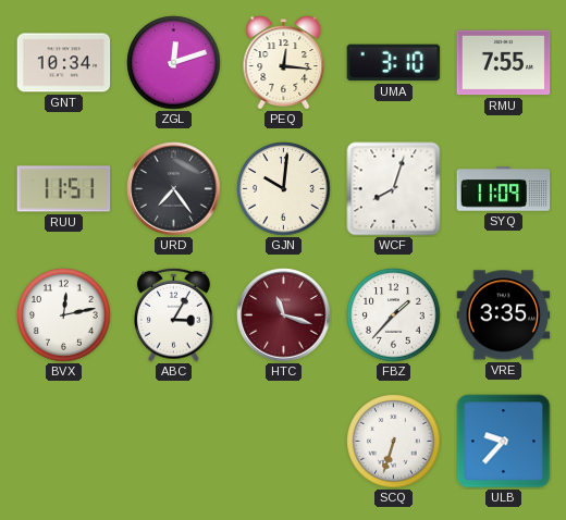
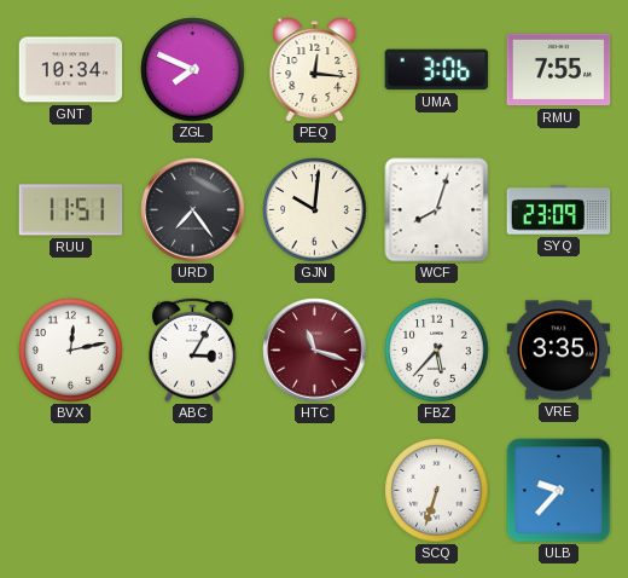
ZGL: 12:12 -> 7:49 (193, 70)
UMA: 3:10 -> 3:06 (437, 70)
SYQ: 11:09 -> 23:09 (559, 210)
FBZ: 1:37 -> 5:37 (437, 351)
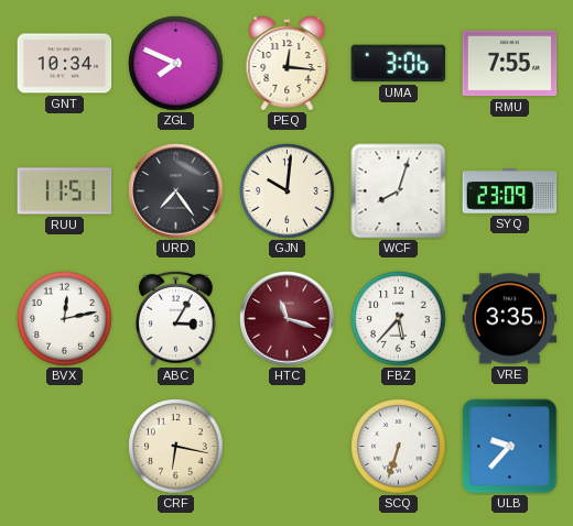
CRF: none -> 6:17 (176, 447)
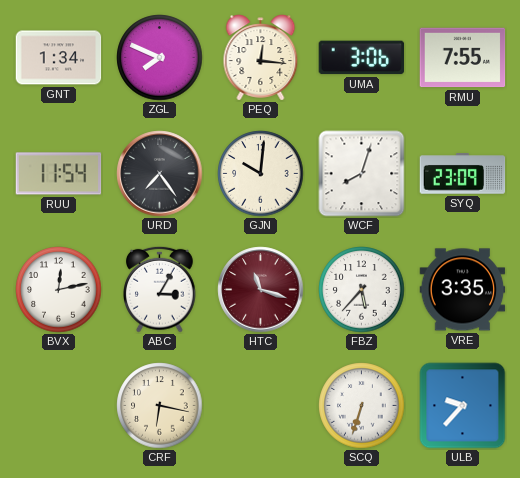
GNT: 10:34 -> 1:34 (59, 58)
RUU: 11:51 -> 11:54 (59, 174)
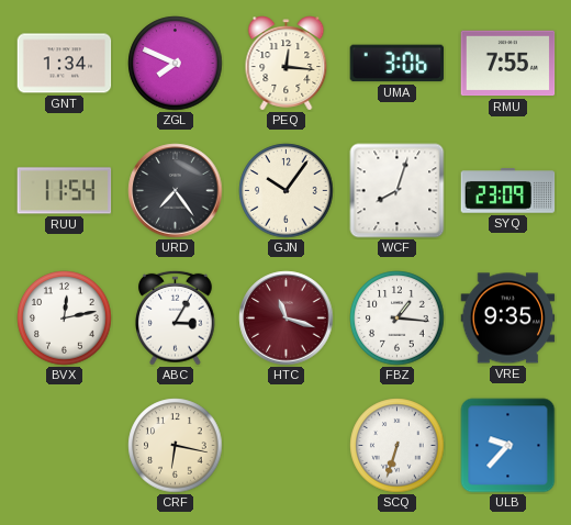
GJN: 10:01 -> 10:06 (287, 191)
FBZ: 5:37 -> 1:16 (398, 319)
VRE: 3:35 -> 9:35 (508, 319)
